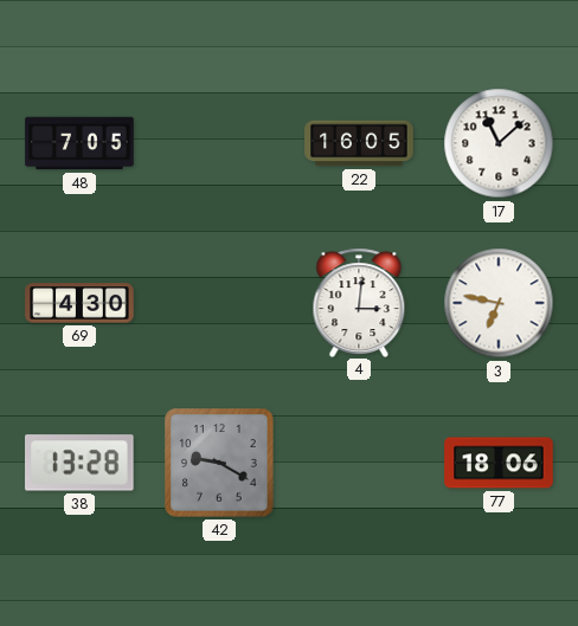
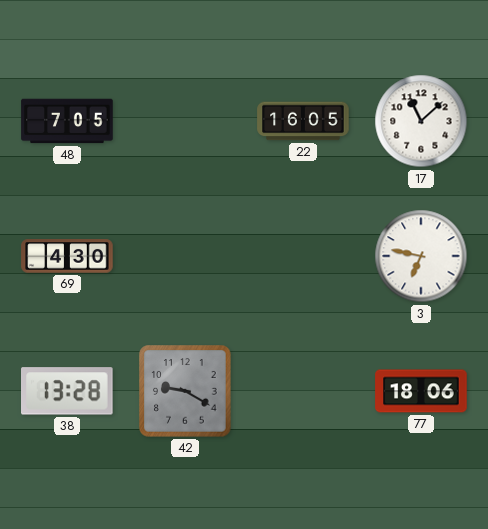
4: 3:01 -> none (359, 302)
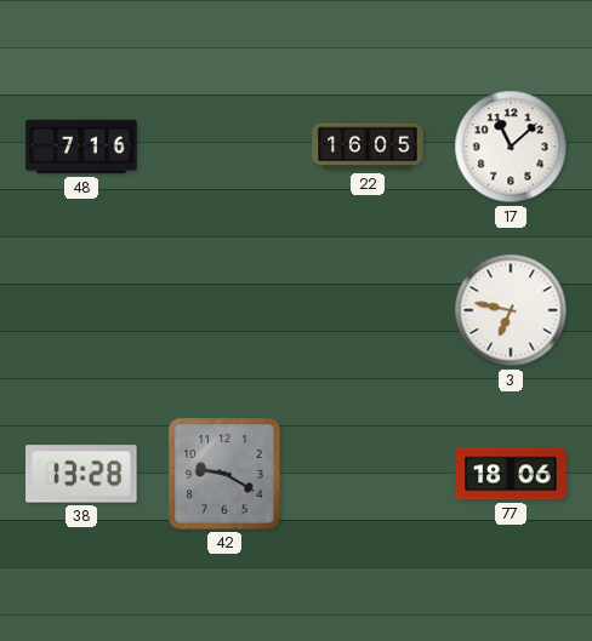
48: 7:05 -> 7:16 (81, 147)
69: 4:30 -> none (67, 256)
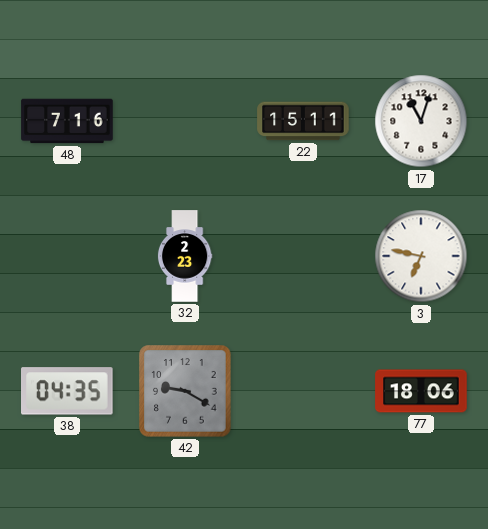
22: 16:05 -> 15:11 (303, 121)
17: 11:08 -> 11:03 (421, 121)
32: none -> 2:23 (185, 256)
38: 13:28 -> 04:35 (68, 391)
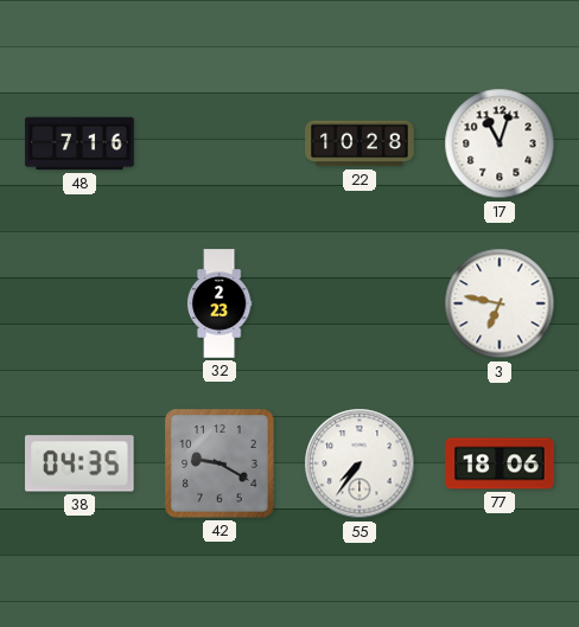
22: 15:11 -> 10:28 (360, 143)
55: none -> 7:36 (360, 463)
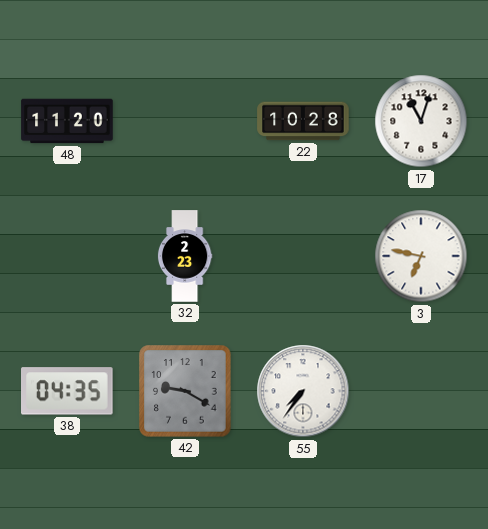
48: 7:16 -> 11:20 (67, 121)
77: 18:06 -> none (500, 463)
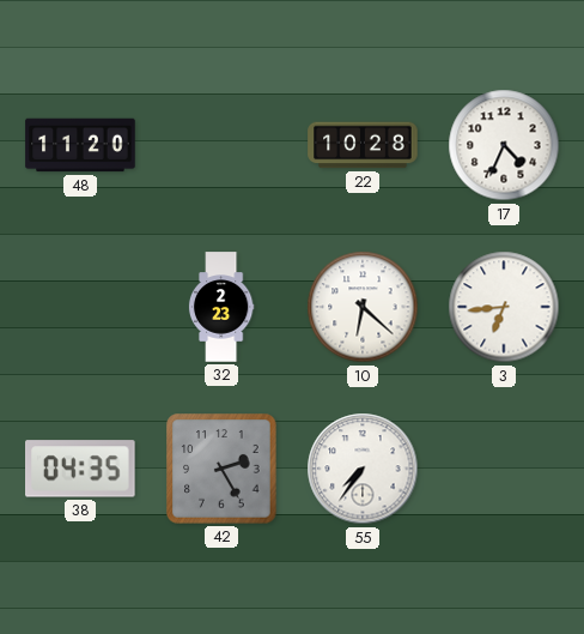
17: 11:03 -> 4:34 (504, 145)
10: none -> 6:22 (363, 307)
3: 6:47 -> 6:44 (504, 307)
42: 9:20 -> 2:25 (221, 469)
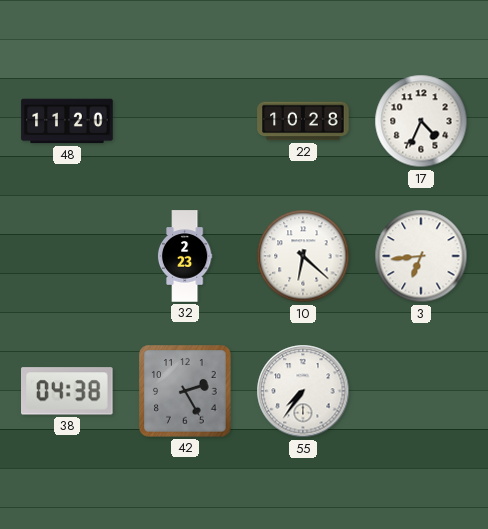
38: 04:35 -> 04:38 (68, 391)
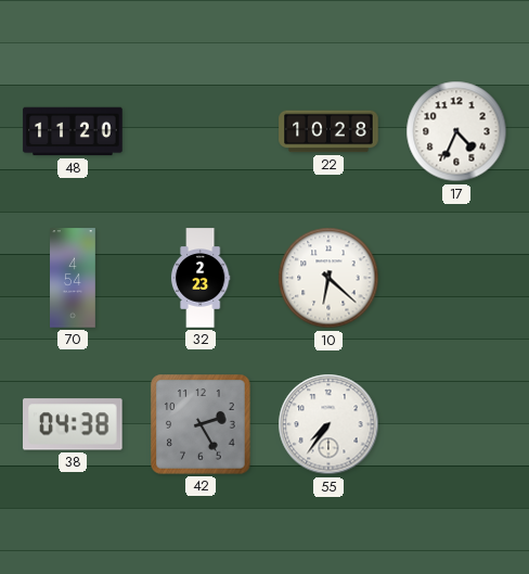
70: none -> 4:54 (74, 278)
3: 6:44 -> none (421, 256)
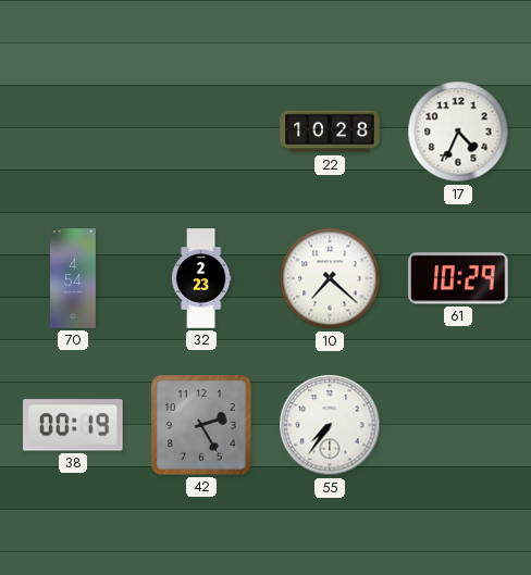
48: 11:20 -> none (73, 131)
10: 6:22 -> 7:22 (330, 278)
61: none -> 10:29 (458, 278)
38: 04:38 -> 00:19 (74, 425)
